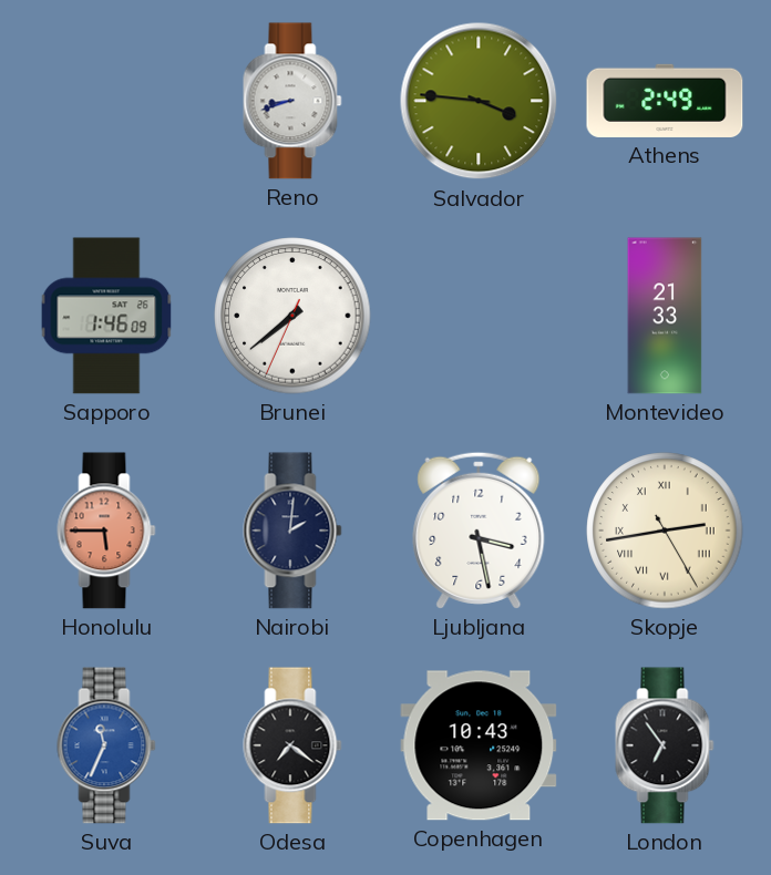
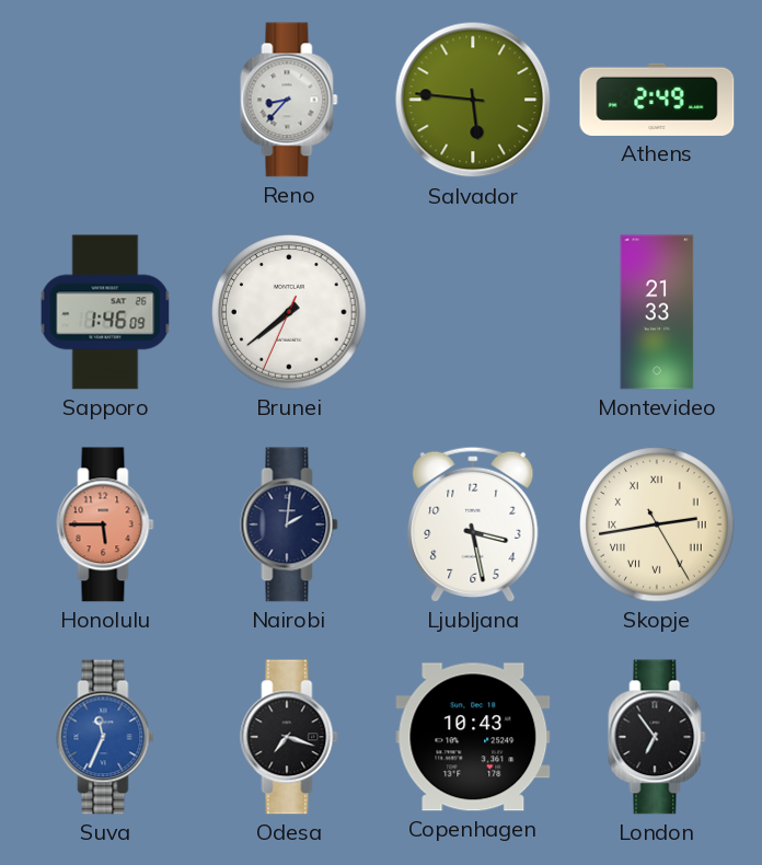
Reno: 8:42 -> 8:37 (289, 100)
Salvador: 3:46 -> 5:46 (473, 100)
Odesa: 7:21 -> 7:18 (289, 737)
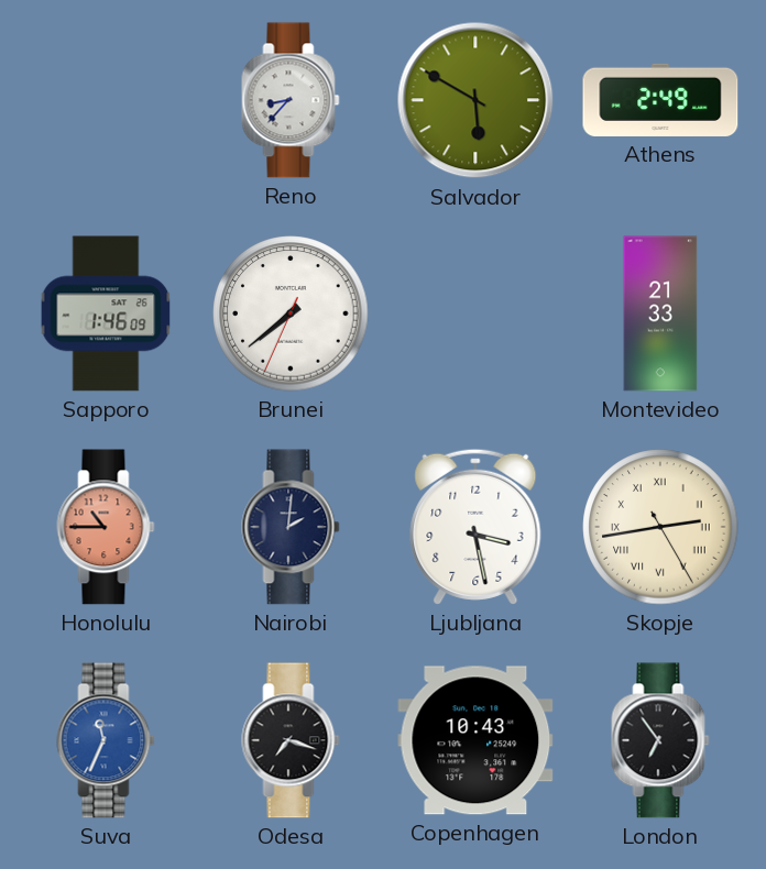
Salvador: 5:46 -> 5:50 (475, 100)
Honolulu: 5:45 -> 10:45 (106, 527)
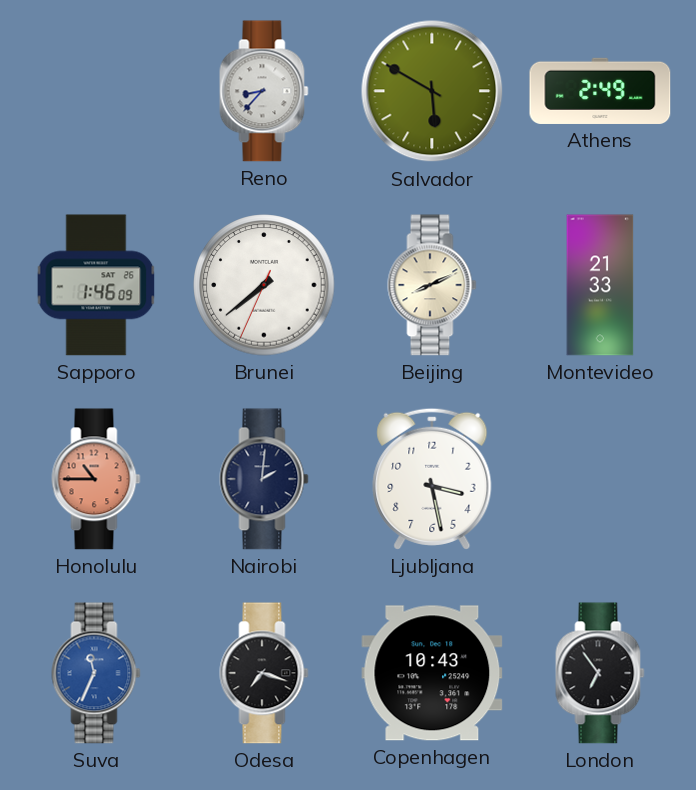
Beijing: none -> 8:11 (432, 285)
Skopje: 2:43 -> none (660, 527)
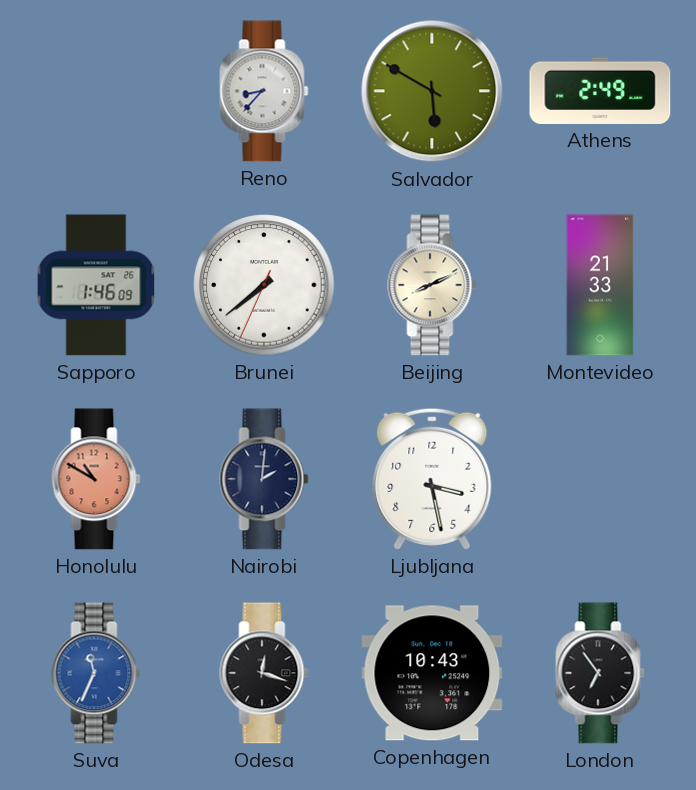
Honolulu: 10:45 -> 10:50 (96, 479)
Odesa: 7:18 -> 12:18 (264, 673)
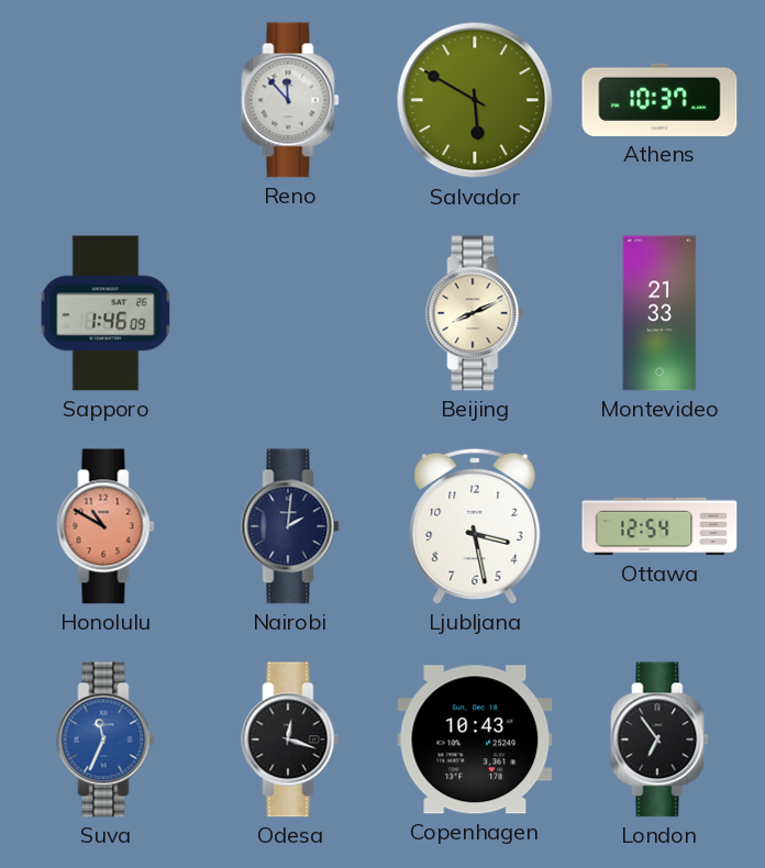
Reno: 8:37 -> 11:53 (290, 100)
Athens: 2:49 -> 10:37 (659, 100)
Brunei: 7:38 -> none (264, 285)
Ottawa: none -> 12:54 (659, 526)
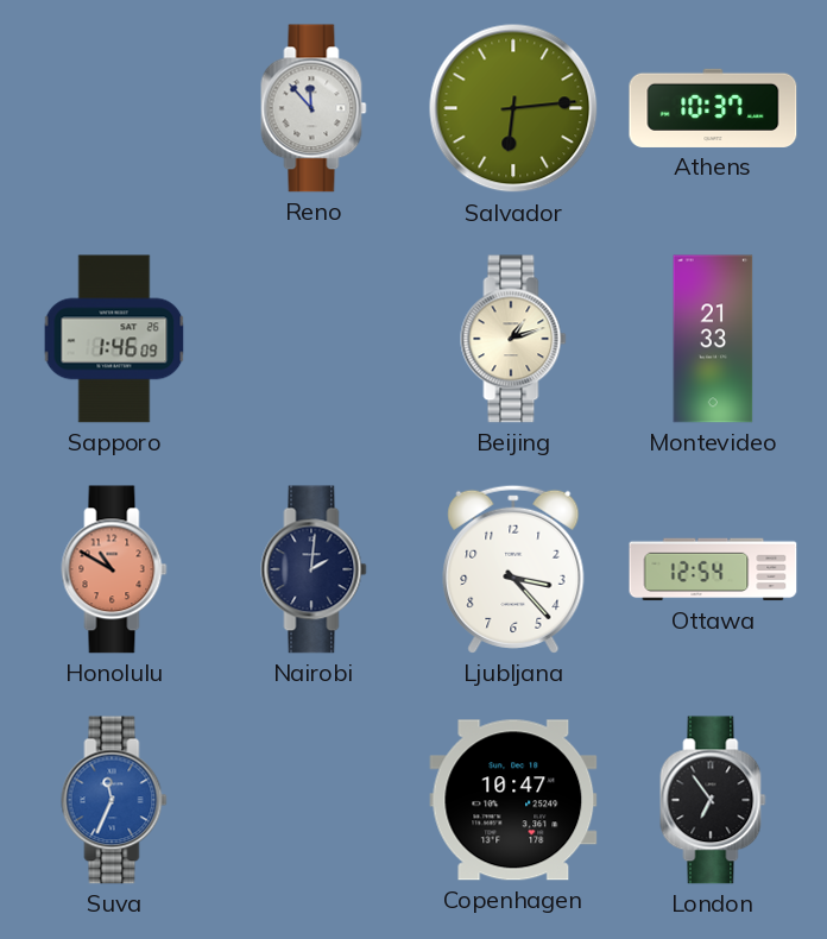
Salvador: 5:50 -> 6:14 (513, 108)
Beijing: 8:11 -> 1:12 (513, 339)
Ljubljana: 3:28 -> 3:23 (513, 569)
Odesa: 12:18 -> none (290, 739)
Copenhagen: 10:43 -> 10:47 (513, 800)
